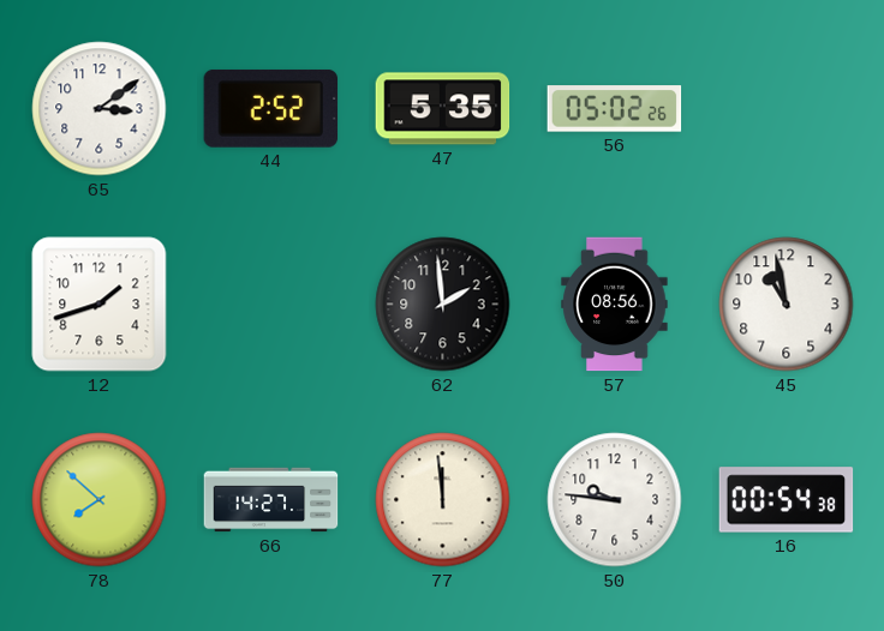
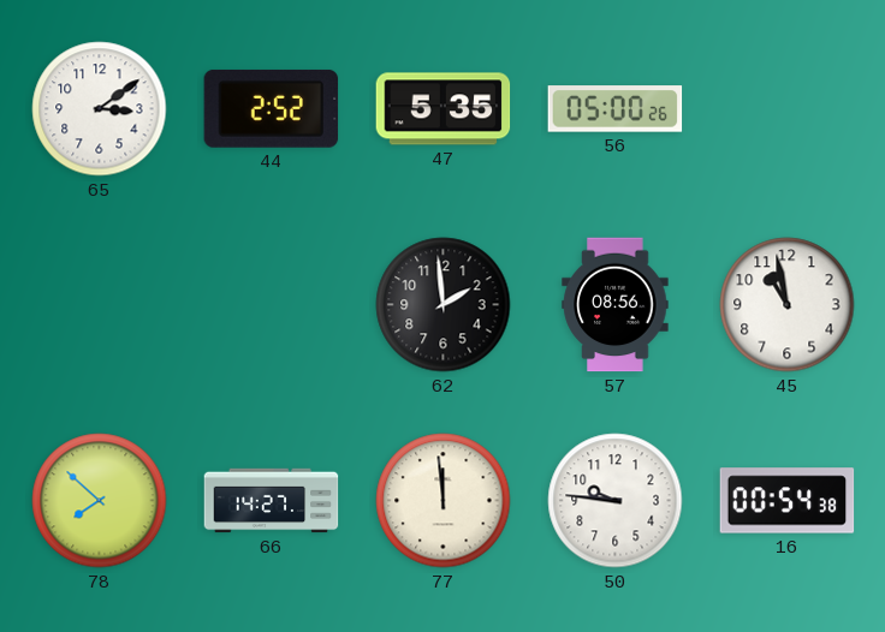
56: 05:02 -> 05:00 (616, 109)
12: 1:42 -> none (100, 305)
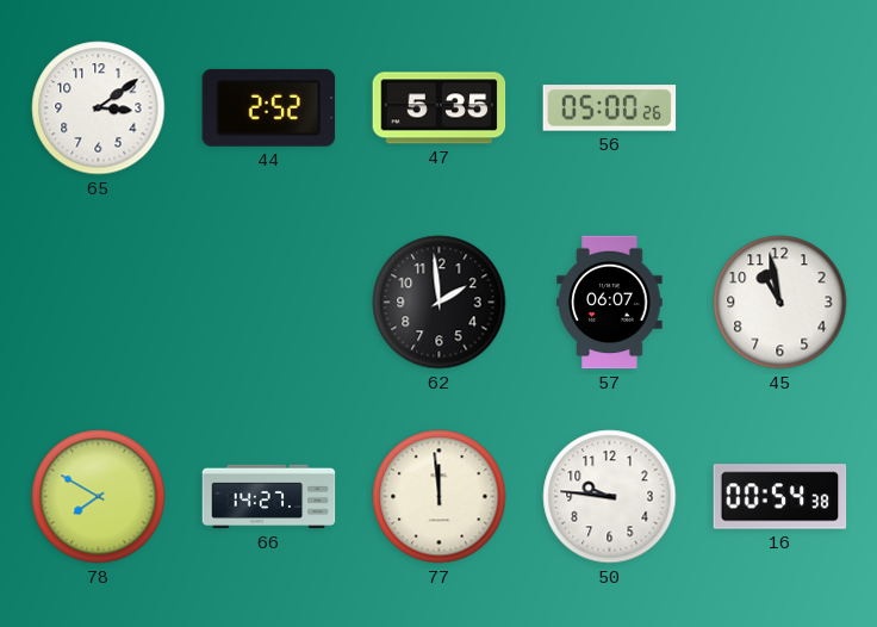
57: 08:56 -> 06:07 (610, 303)
78: 7:52 -> 7:50 (99, 497)
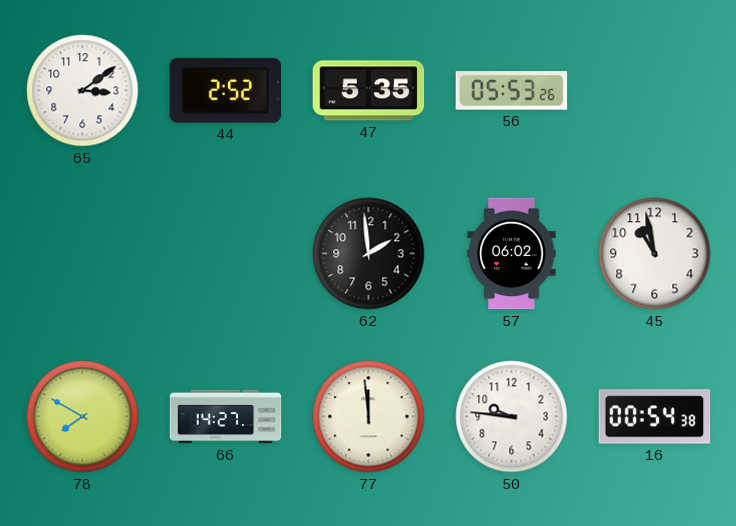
56: 05:00 -> 05:53 (512, 91)
57: 06:07 -> 06:02 (512, 254)
